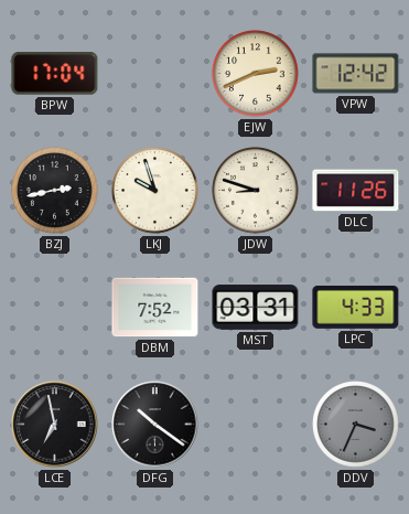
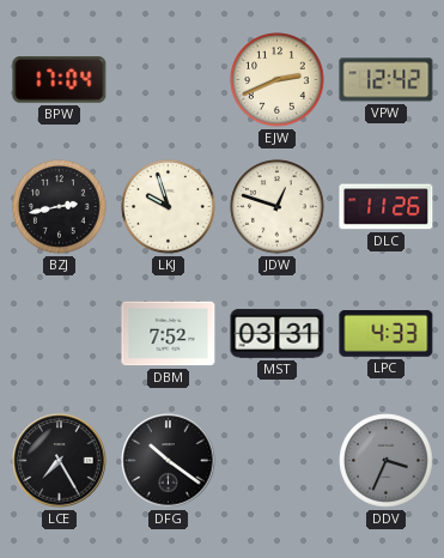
JDW: 8:48 -> 12:48 (278, 207)
LCE: 6:58 -> 7:25 (60, 461)
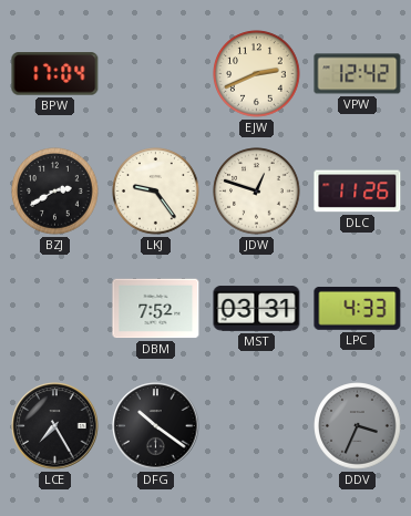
BZJ: 2:43 -> 2:40 (55, 192)
LKJ: 9:57 -> 9:24 (156, 192)
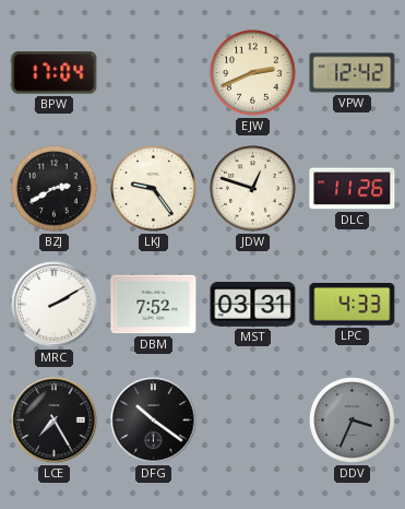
MRC: none -> 2:10 (55, 305)
